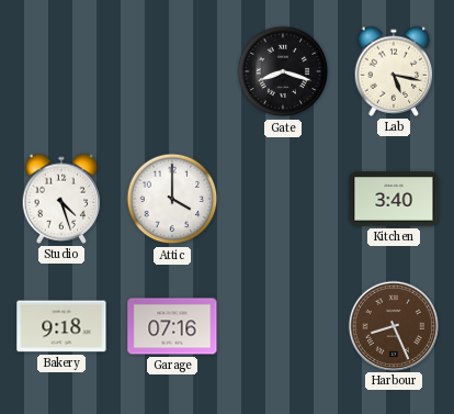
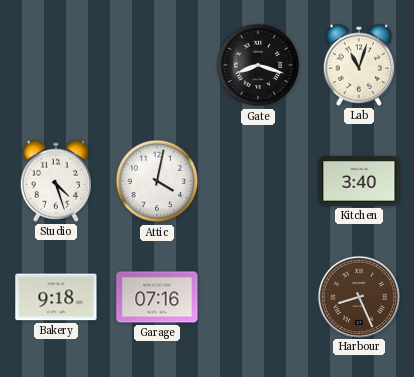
Lab: 5:17 -> 11:03 (359, 65)
Attic: 4:00 -> 4:02 (157, 181)
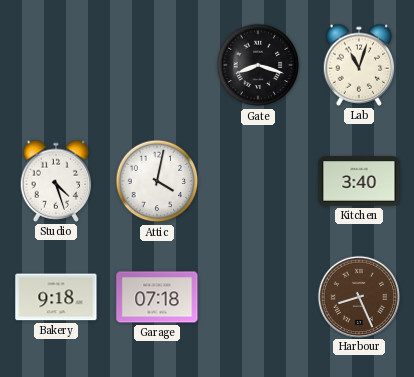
Garage: 07:16 -> 07:18 (157, 297)
